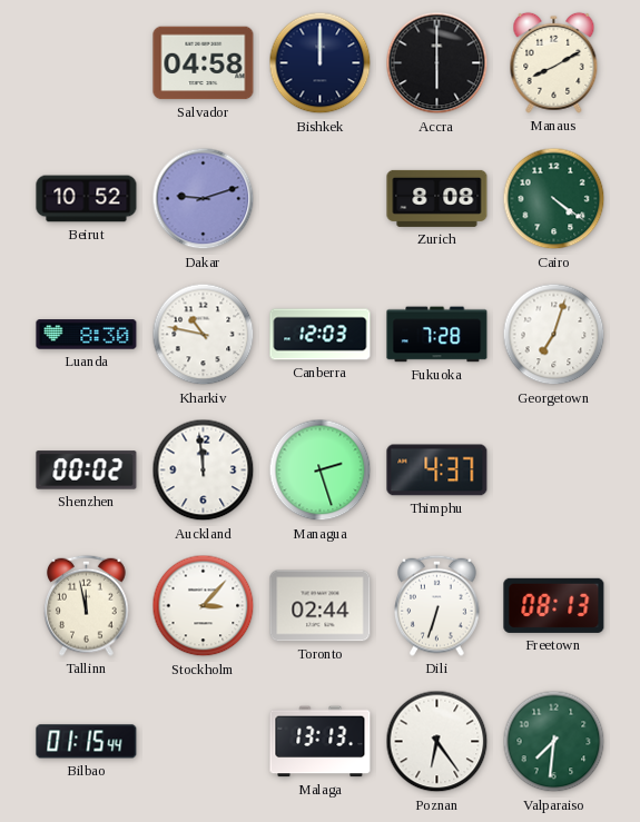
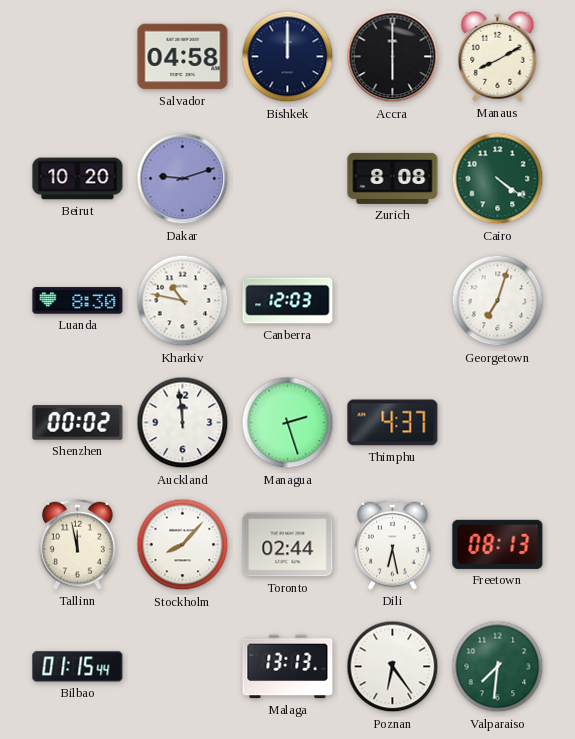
Beirut: 10:52 -> 10:20 (78, 179)
Fukuoka: 7:28 -> none (437, 335)
Stockholm: 3:07 -> 8:07 (183, 545)
Dili: 6:33 -> 6:28 (393, 544)
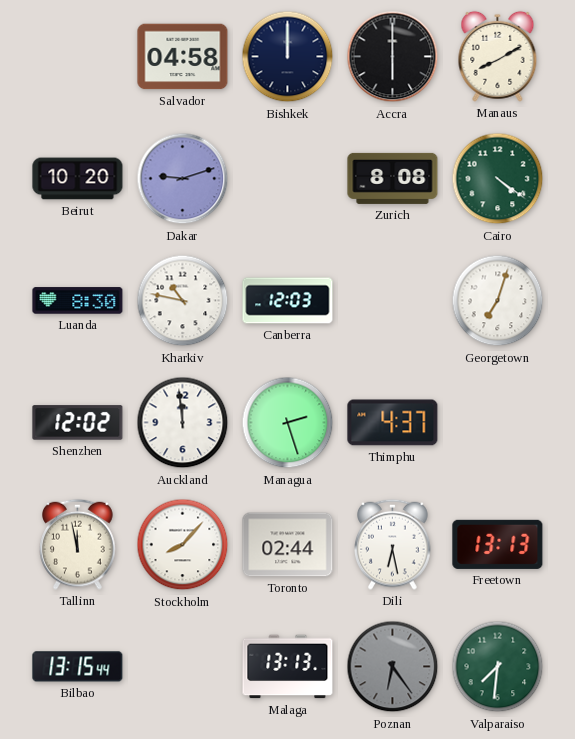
Shenzhen: 00:02 -> 12:02 (78, 423)
Freetown: 08:13 -> 13:13 (498, 544)
Bilbao: 01:15 -> 13:15 (78, 667)
Poznan dial: white -> grey (393, 667)
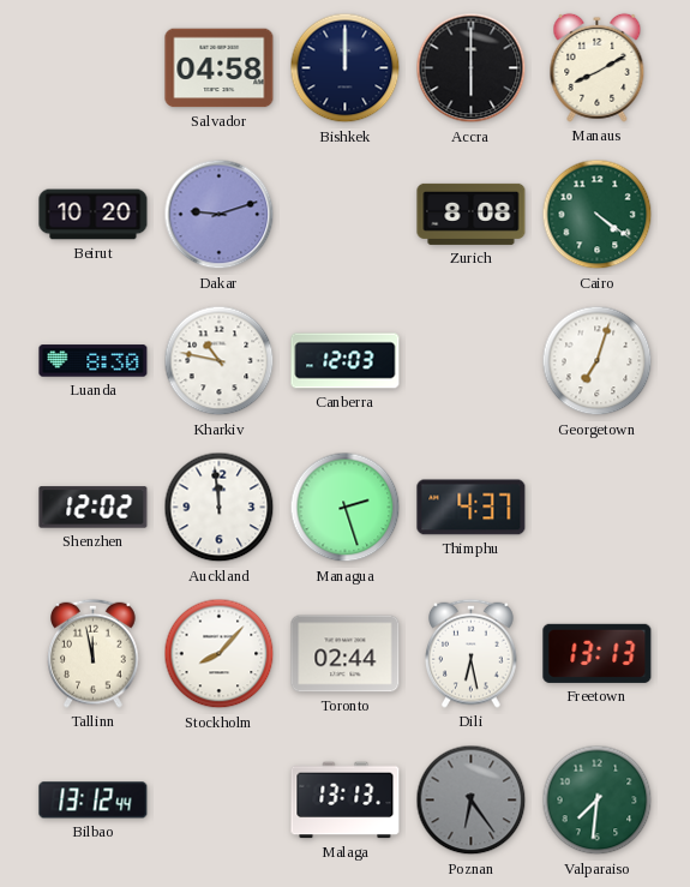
Bilbao: 13:15 -> 13:12 (94, 801)
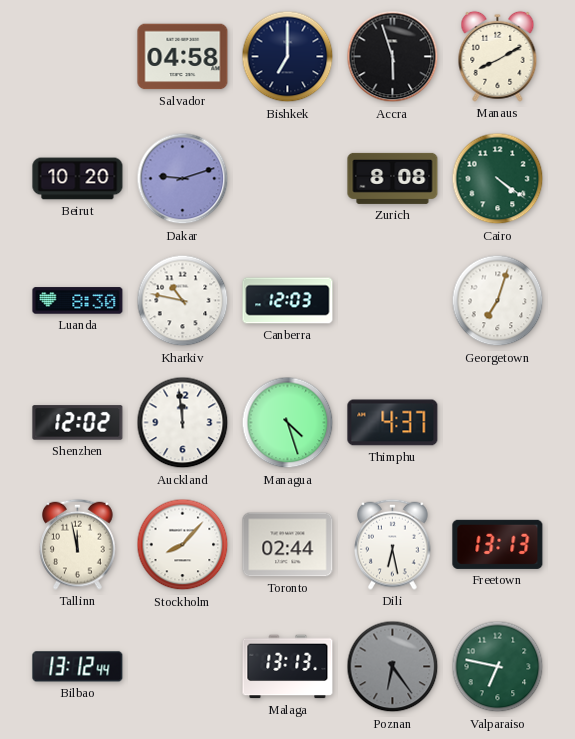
Bishkek: 12:00 -> 7:00 (288, 57)
Accra: 6:00 -> 5:57 (393, 57)
Managua: 2:27 -> 4:27 (288, 423)
Valparaiso: 7:31 -> 6:47 (498, 667)
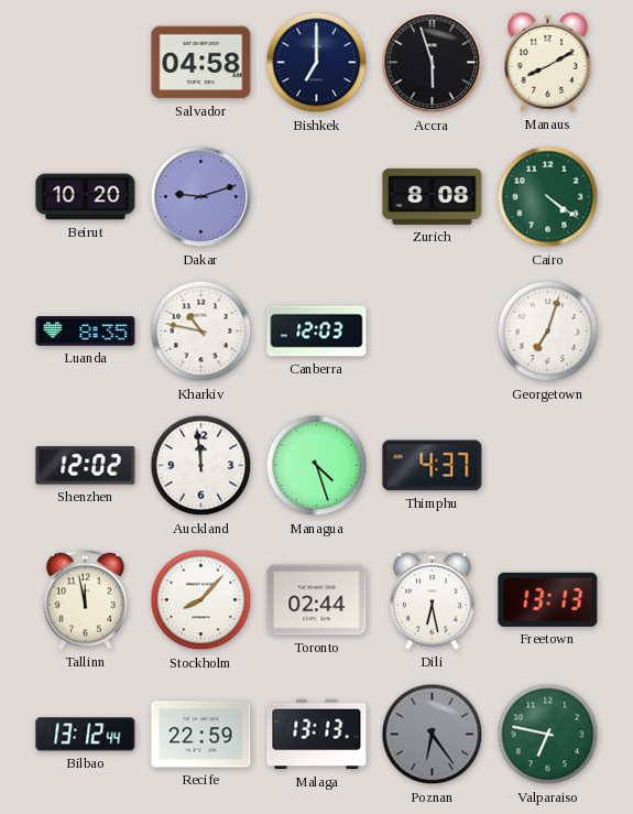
Luanda: 8:30 -> 8:35 (86, 332)
Recife: none -> 22:59 (201, 735)
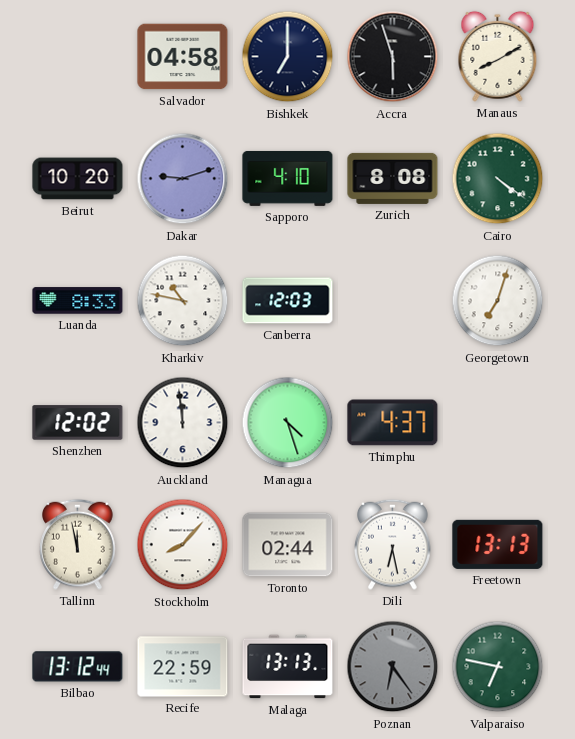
Sapporo: none -> 4:10 (288, 178)
Luanda: 8:35 -> 8:33 (78, 301)
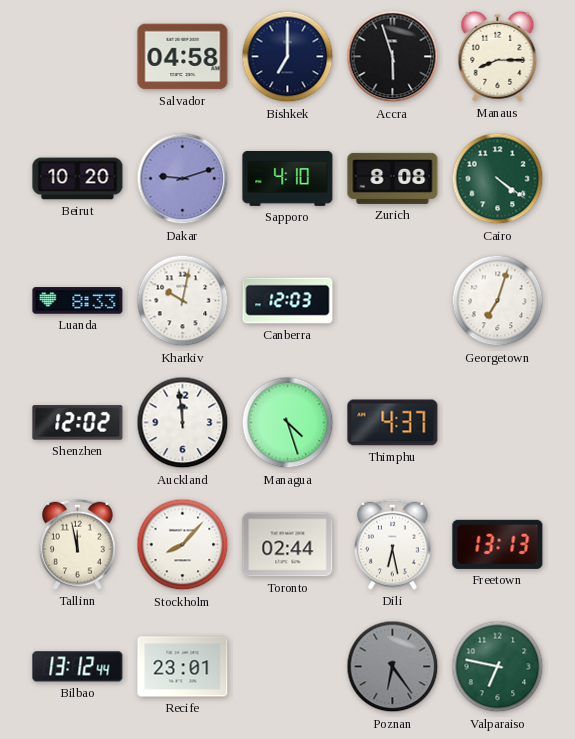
Manaus: 8:10 -> 8:15 (498, 56)
Kharkiv: 10:47 -> 10:02 (183, 301)
Recife: 22:59 -> 23:01 (183, 667)
Malaga: 13:13 -> none (288, 667)
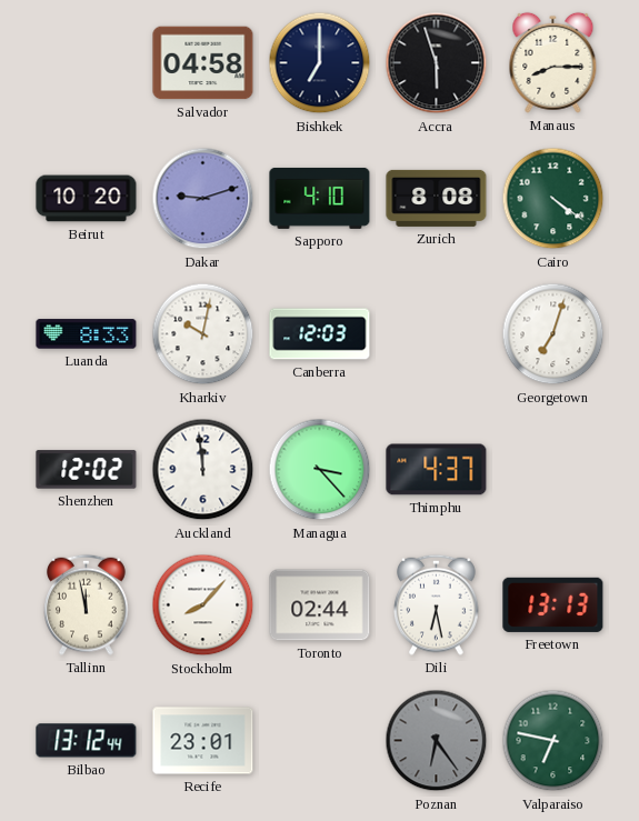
Managua: 4:27 -> 3:23 (320, 470)
